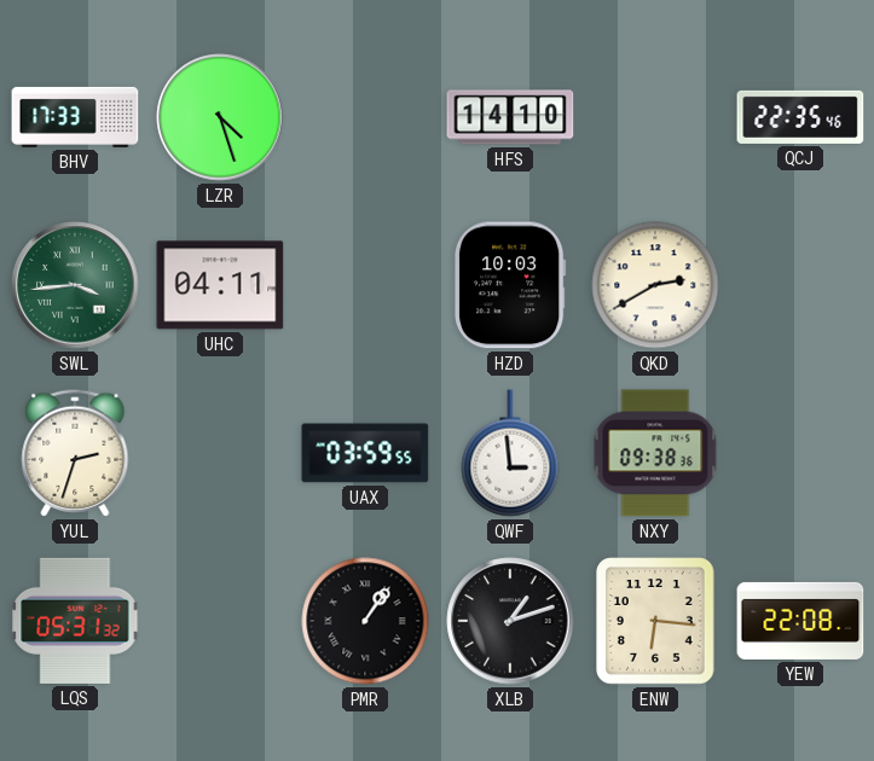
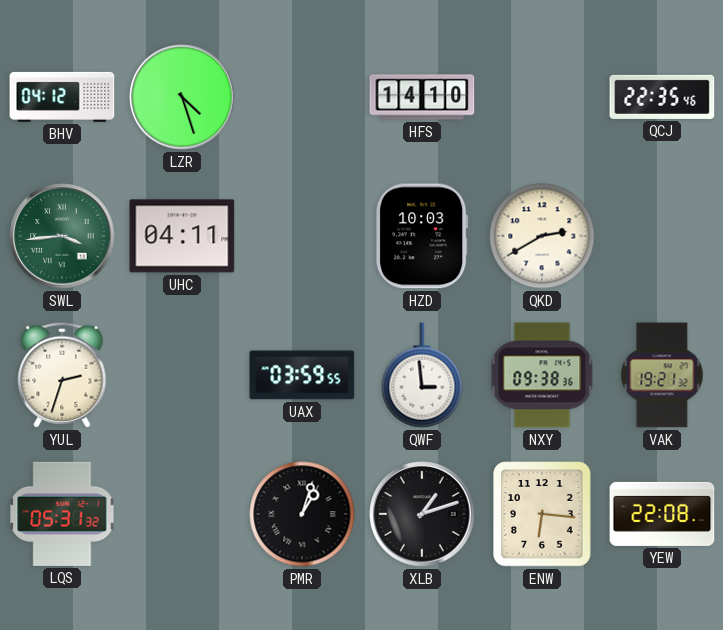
BHV: 17:33 -> 04:12 (62, 97)
VAK: none -> 19:21 (662, 375)
PMR: 1:06 -> 1:03 (302, 514)
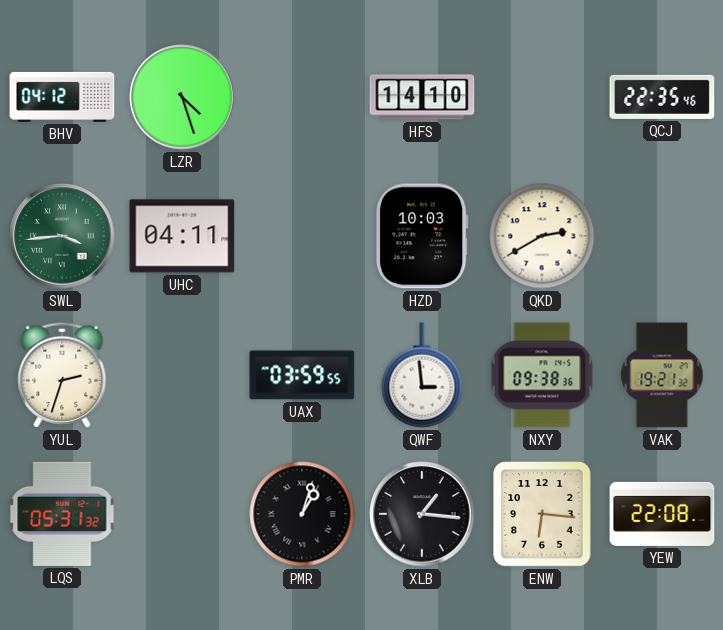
XLB: 1:12 -> 1:16 (422, 514)
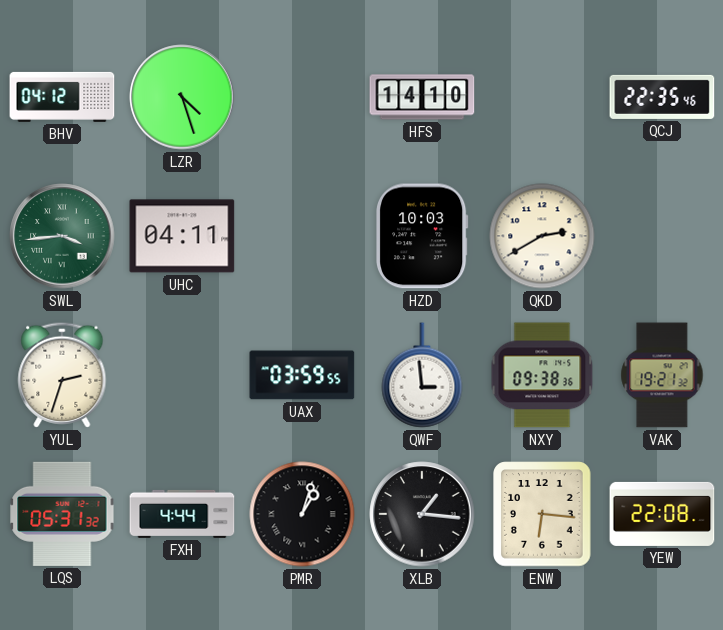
FXH: none -> 4:44 (182, 514)
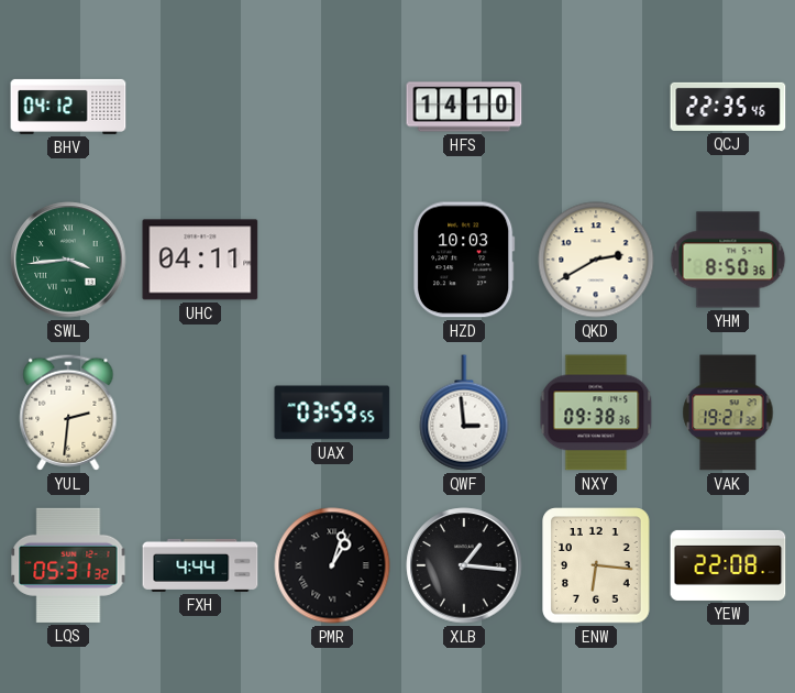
LZR: 4:27 -> none (182, 97)
YHM: none -> 8:50 (728, 260)
YUL: 2:33 -> 2:31 (68, 413)
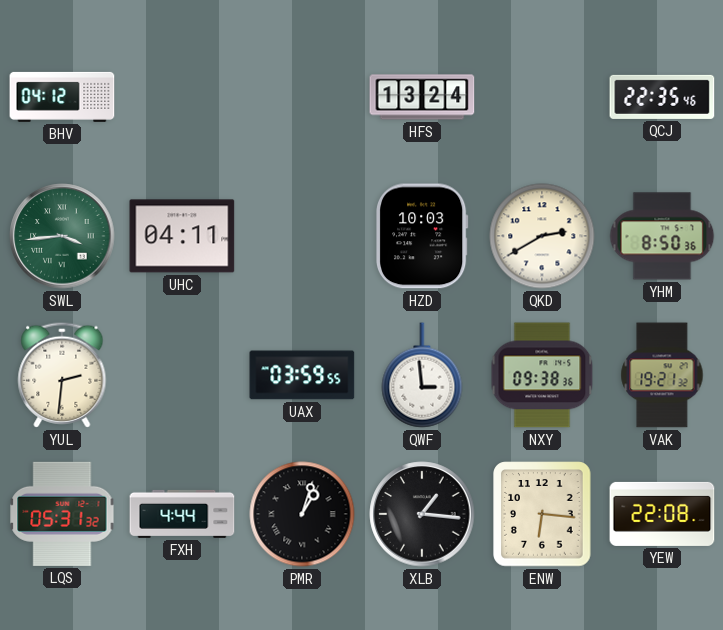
HFS: 14:10 -> 13:24 (422, 97)
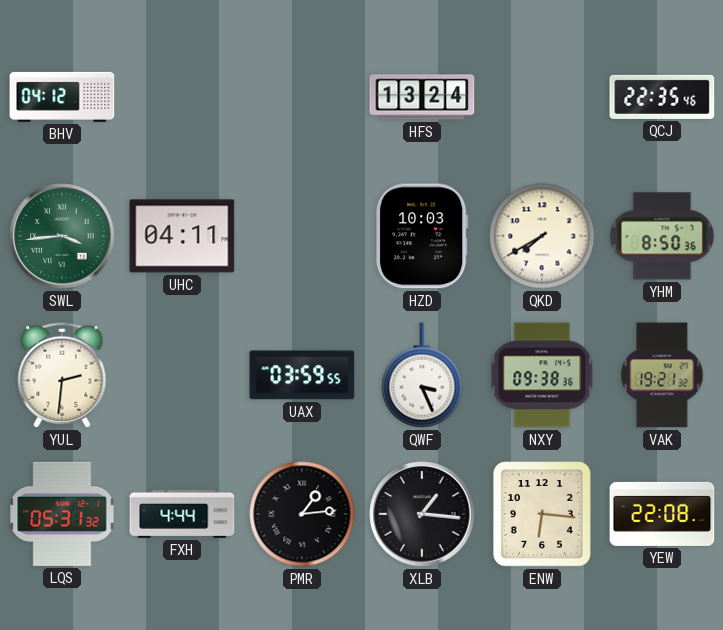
QKD: 2:40 -> 7:40 (542, 236)
QWF: 2:59 -> 3:26 (422, 375)
PMR: 1:03 -> 1:14 (302, 514)
